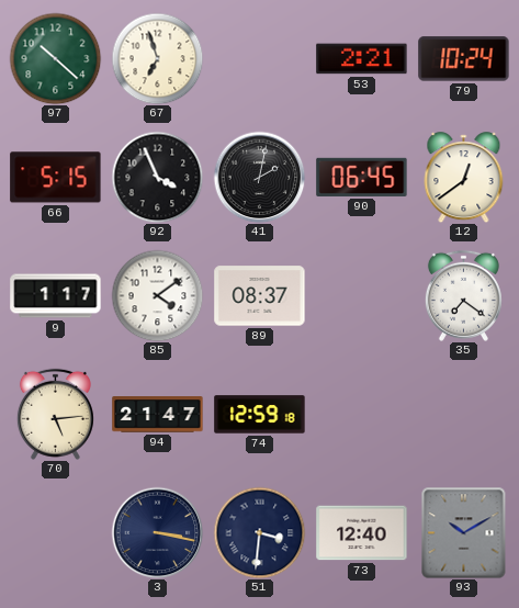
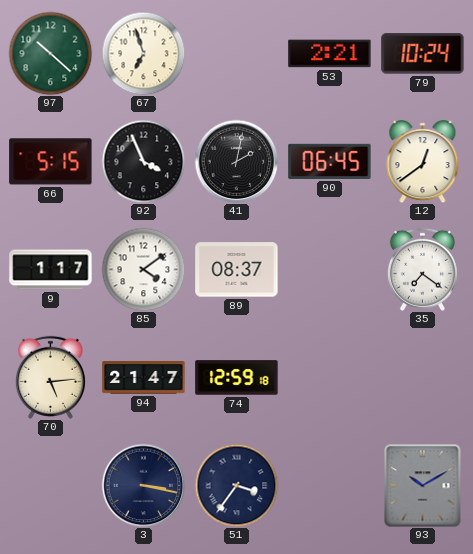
51: 3:31 -> 3:36 (236, 485)
73: 12:40 -> none (362, 533)
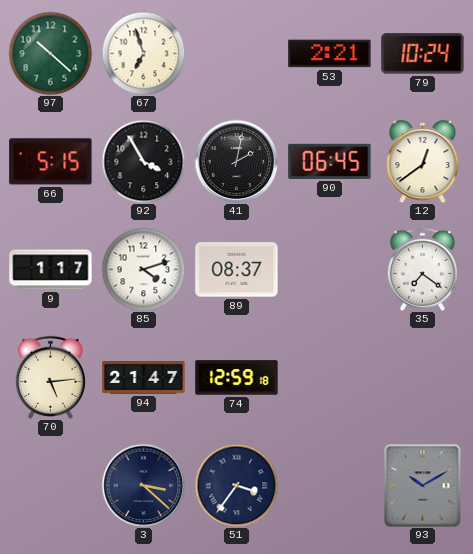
92: 3:56 -> 3:55 (143, 161)
85: 4:09 -> 4:12 (143, 269)
3: 3:17 -> 3:22 (143, 485)
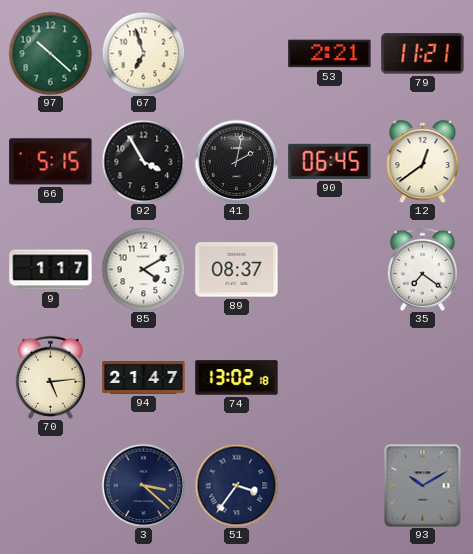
79: 10:24 -> 11:21 (423, 54)
85: 4:12 -> 4:10 (143, 269)
74: 12:59 -> 13:02 (237, 378)
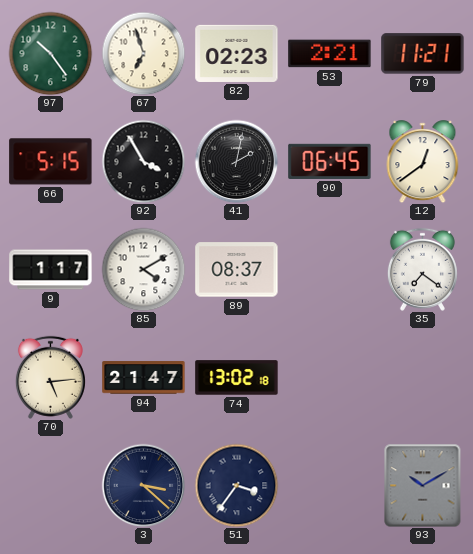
97: 10:22 -> 10:24 (50, 53)
82: none -> 02:23 (237, 53)
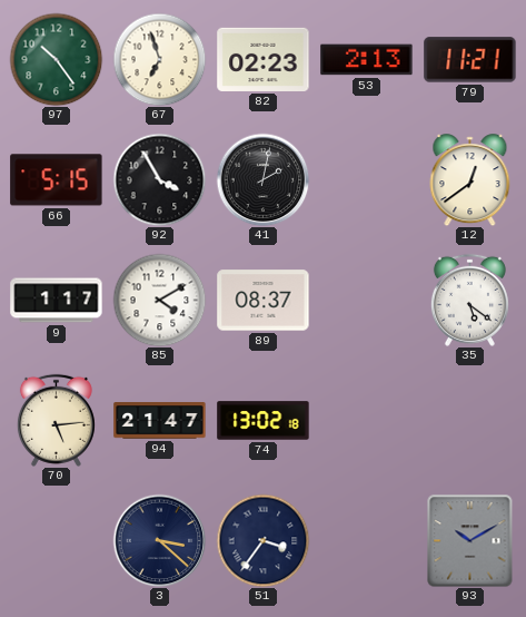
53: 2:21 -> 2:13 (367, 60)
90: 06:45 -> none (330, 161)
35: 7:21 -> 5:21 (469, 300)
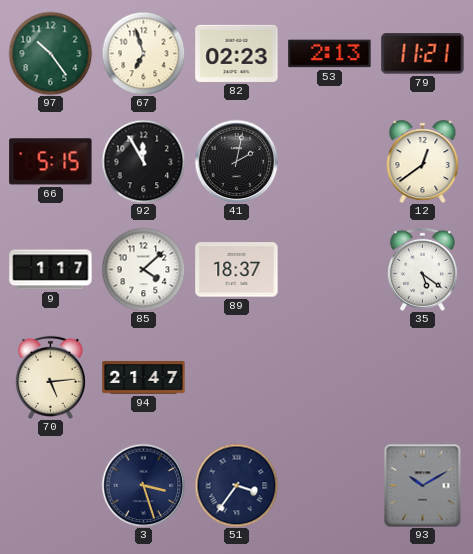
92: 3:55 -> 11:55 (143, 161)
85: 4:10 -> 4:08 (143, 269)
89: 08:37 -> 18:37 (237, 270)
74: 13:02 -> none (264, 421)
3: 3:22 -> 3:27 (143, 485)
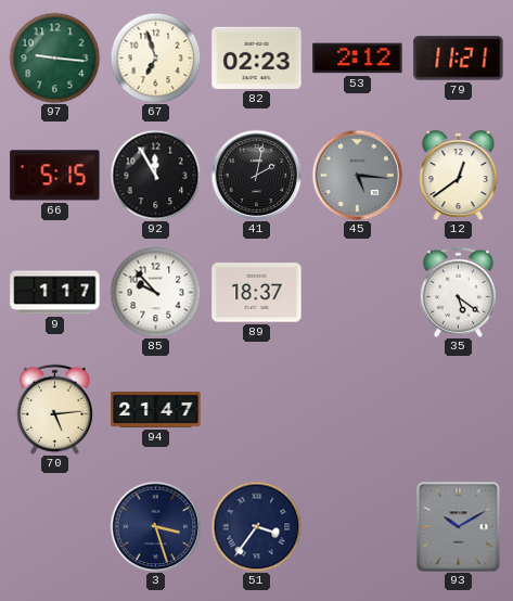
97: 10:24 -> 9:16 (54, 57)
53: 2:13 -> 2:12 (358, 59)
45: none -> 5:16 (357, 175)
85: 4:08 -> 9:53 (155, 292)
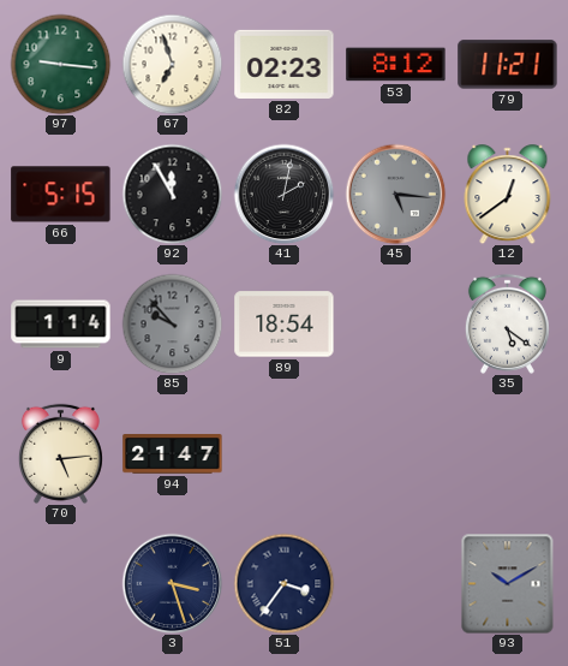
53: 2:12 -> 8:12 (396, 65)
9: 1:17 -> 1:14 (61, 325)
85 dial: white -> grey (172, 323)
89: 18:37 -> 18:54 (285, 325)
